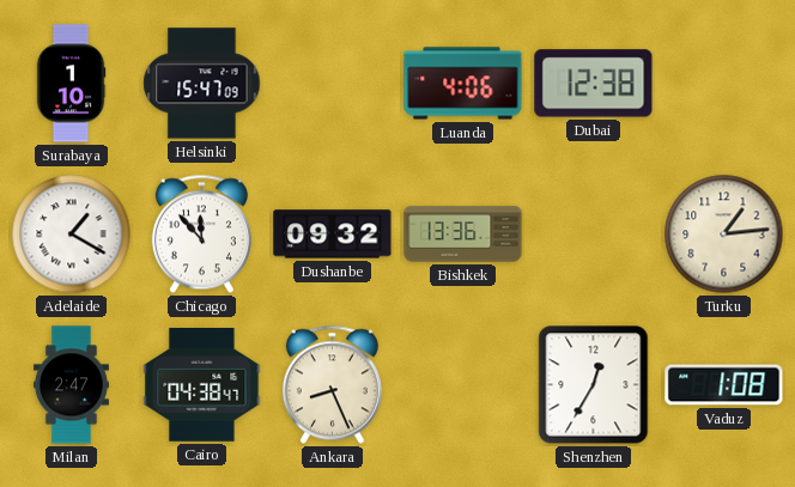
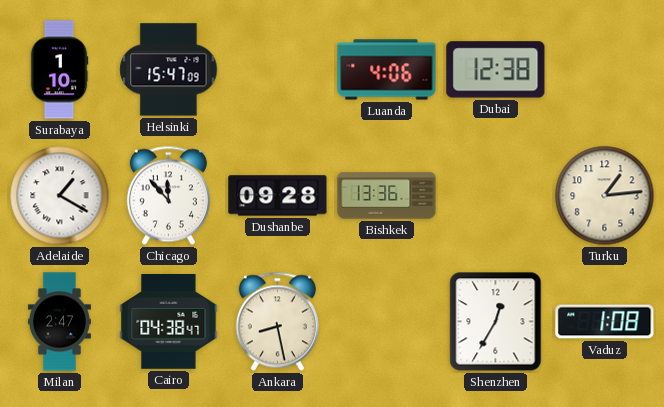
Dushanbe: 09:32 -> 09:28 (278, 196)
Ankara: 8:26 -> 8:28 (277, 322)
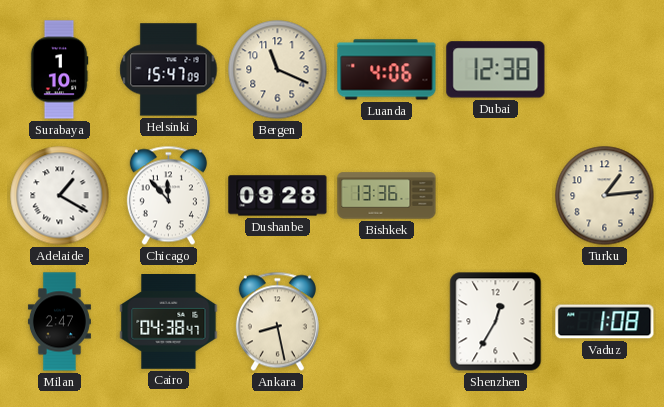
Bergen: none -> 11:19 (278, 70)
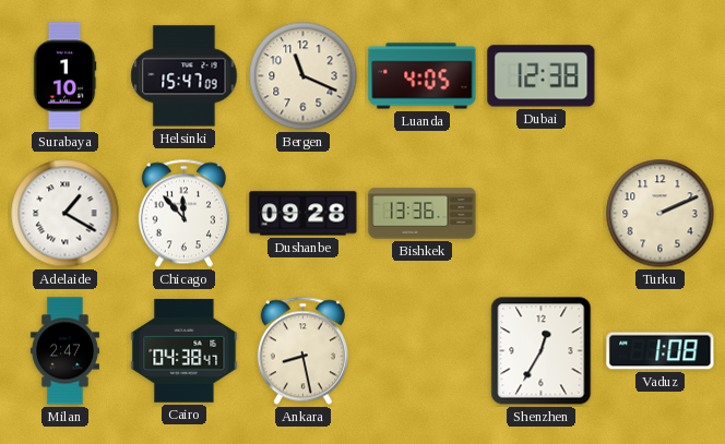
Luanda: 4:06 -> 4:05 (423, 76)
Turku: 1:14 -> 2:11 (661, 214)
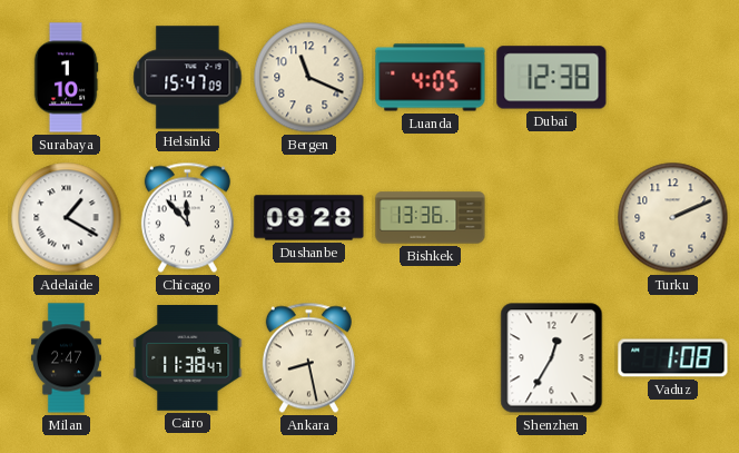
Cairo: 04:38 -> 11:38 (188, 358)
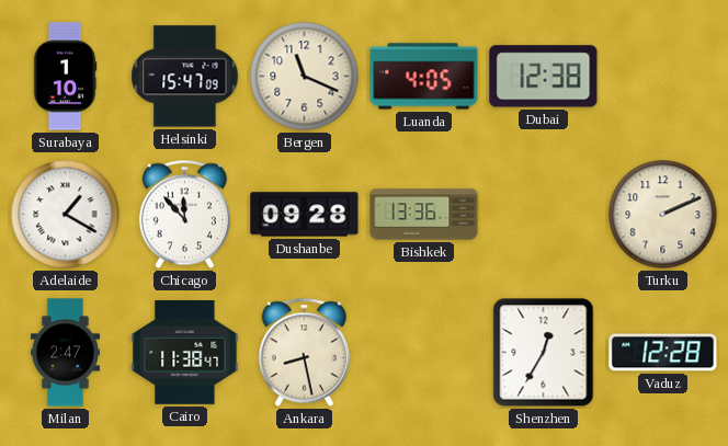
Vaduz: 1:08 -> 12:28 (663, 353)
